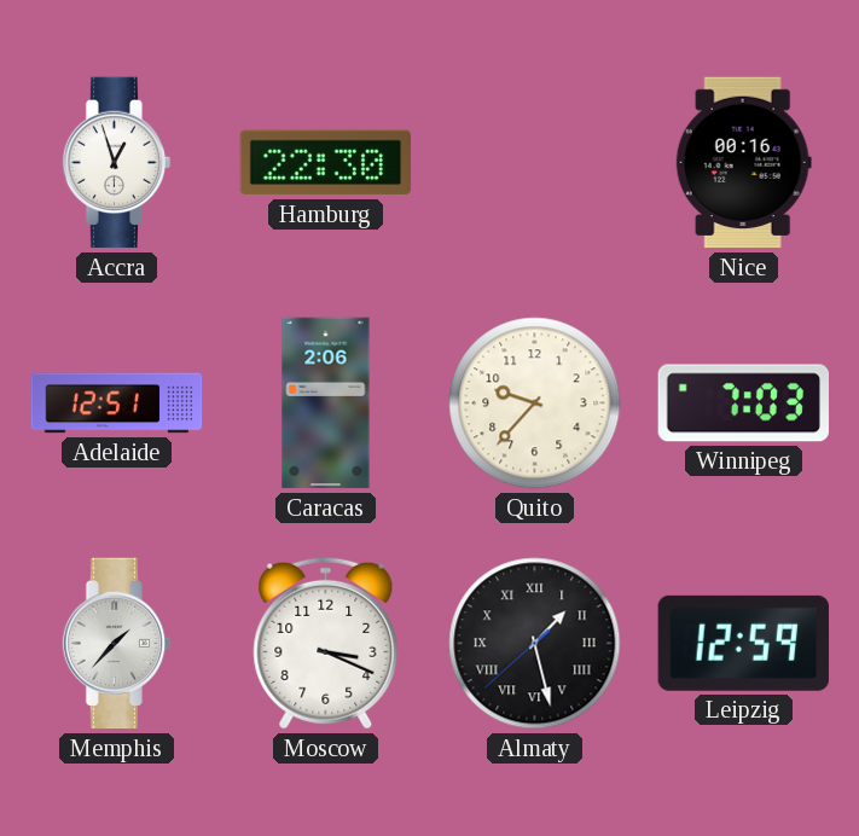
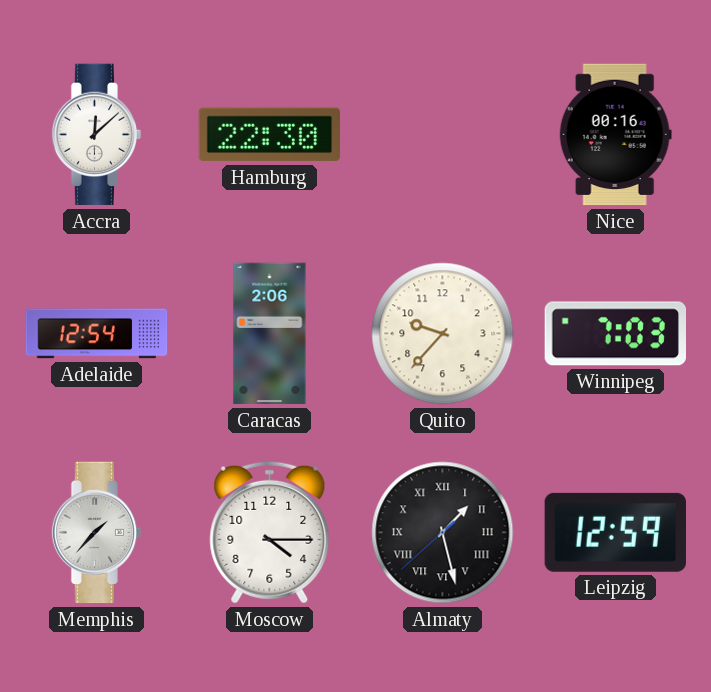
Accra: 12:57 -> 12:08 (97, 135)
Adelaide: 12:51 -> 12:54 (97, 334)
Moscow: 3:19 -> 4:15 (270, 532)
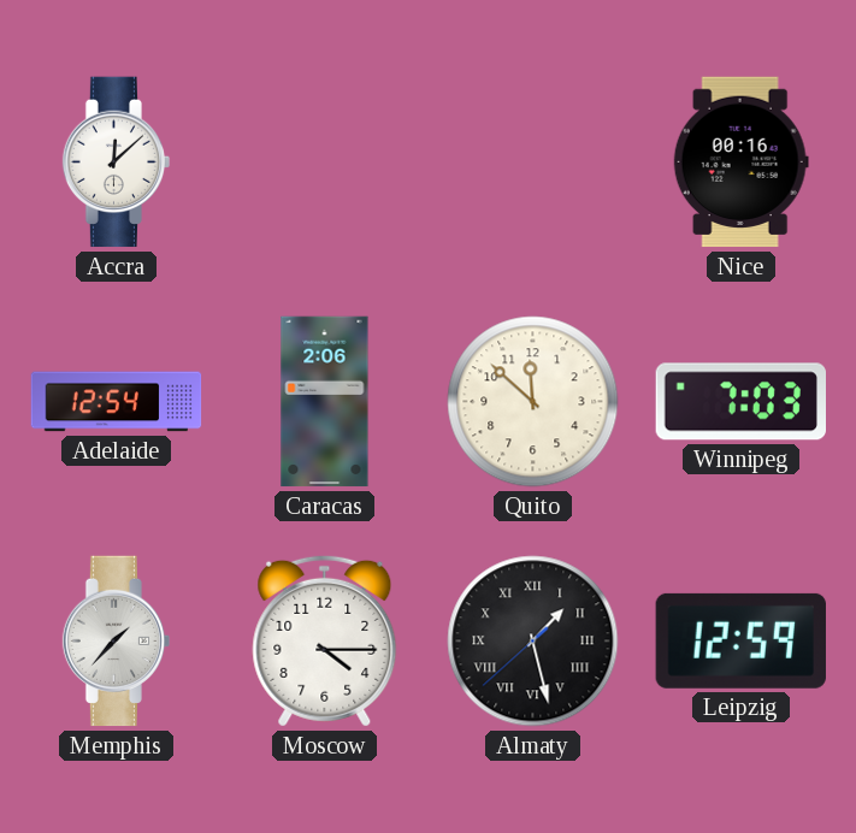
Hamburg: 22:30 -> none (269, 135)
Quito: 9:37 -> 11:52 (533, 402)
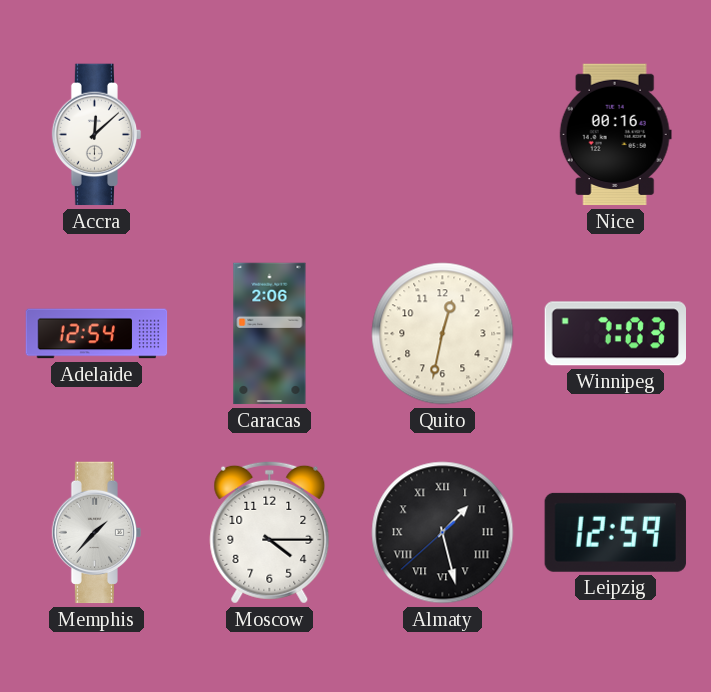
Quito: 11:52 -> 12:32 (443, 334)
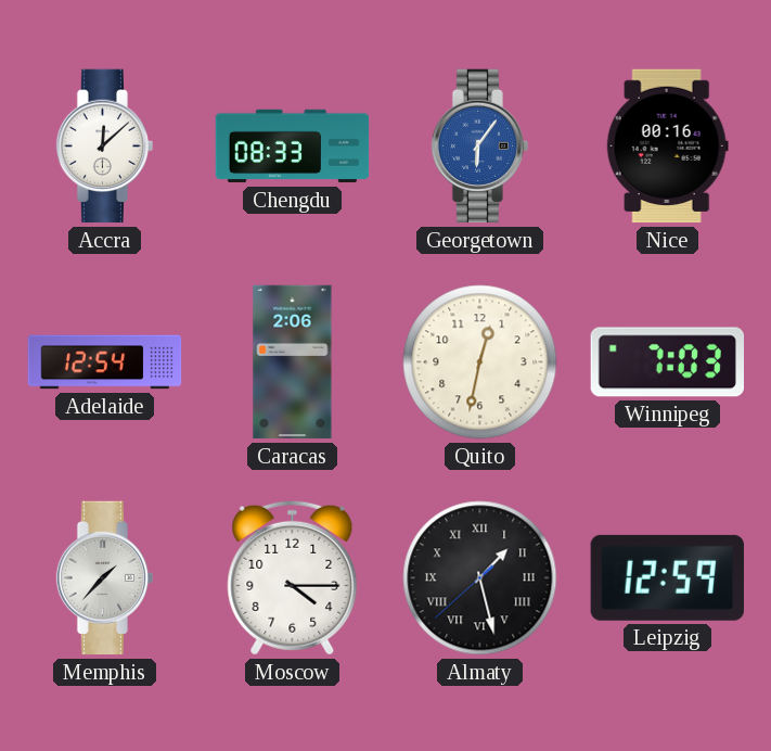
Chengdu: none -> 08:33 (293, 147)
Georgetown: none -> 6:06 (480, 147)
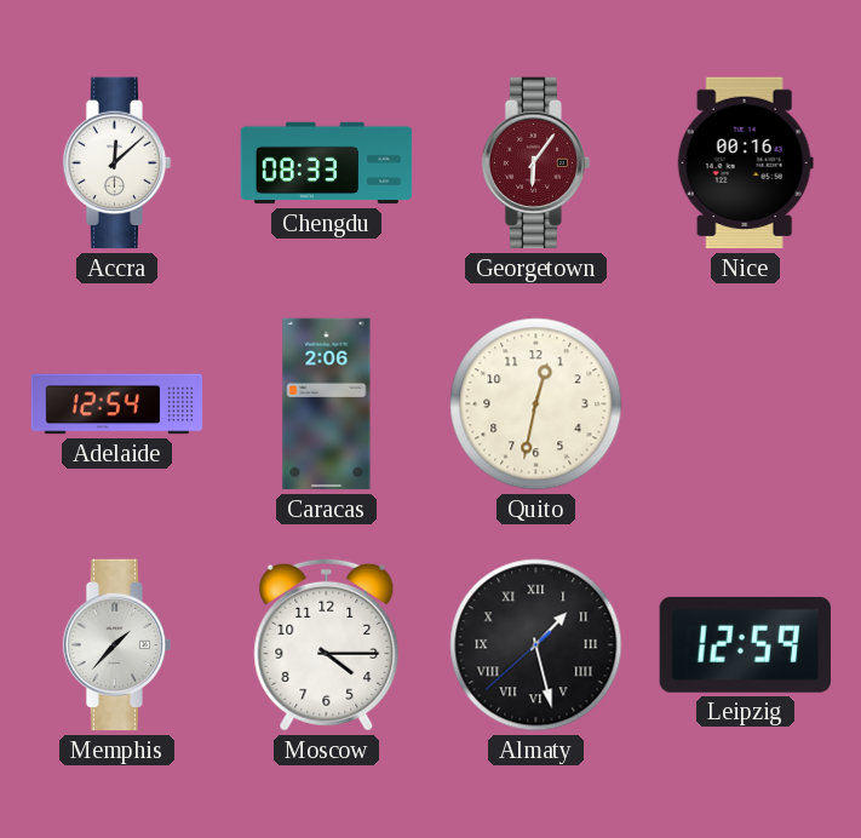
Georgetown dial: blue -> burgundy (536, 163)
Winnipeg: 7:03 -> none (667, 362)
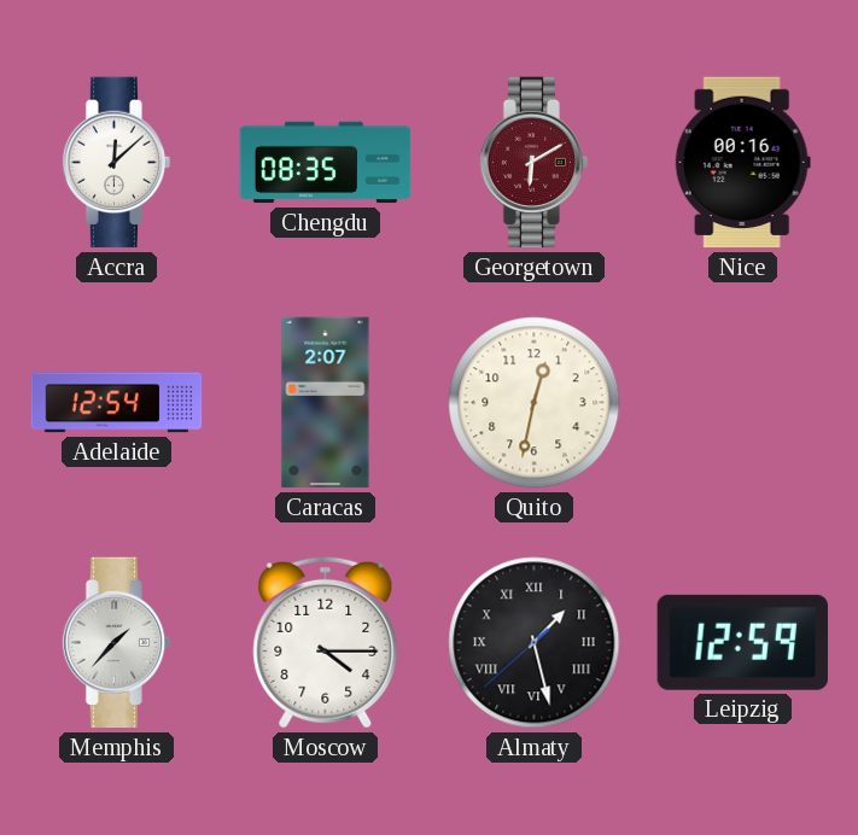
Chengdu: 08:33 -> 08:35 (326, 163)
Georgetown: 6:06 -> 6:10 (535, 163)
Caracas: 2:06 -> 2:07 (326, 403)
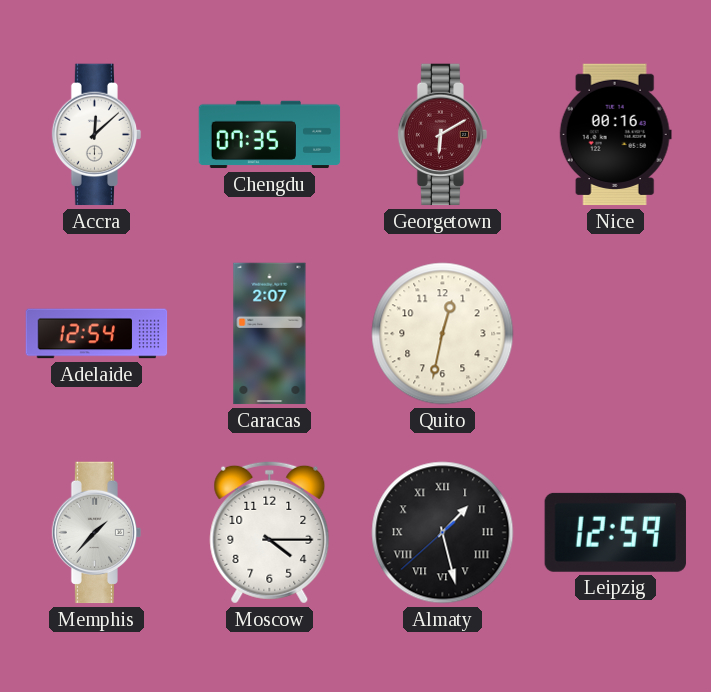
Chengdu: 08:35 -> 07:35 (270, 135)
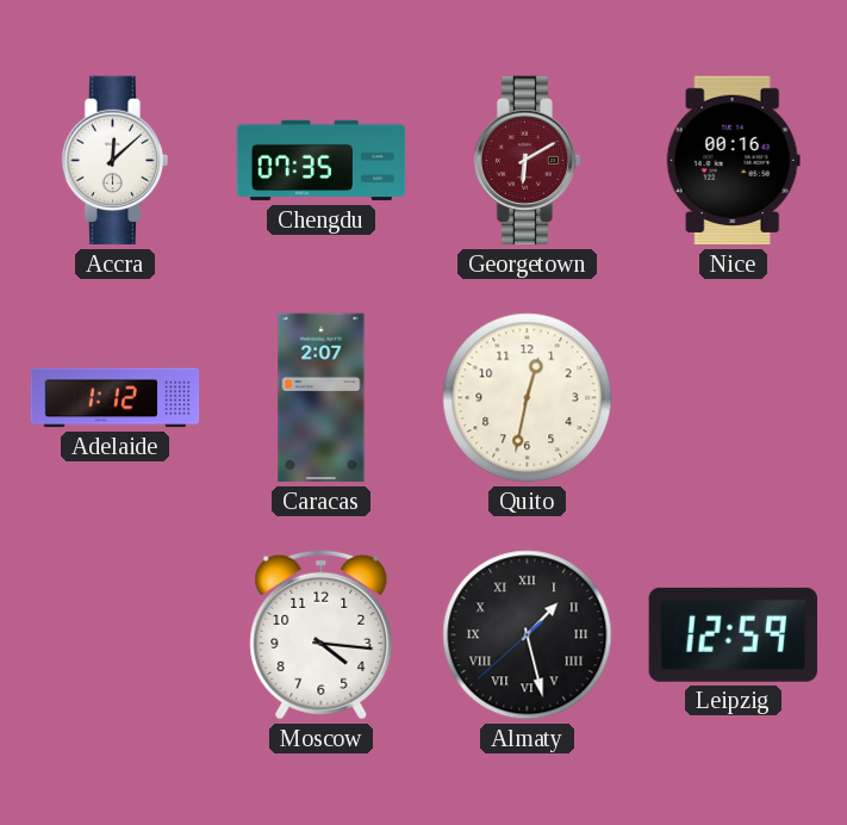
Adelaide: 12:54 -> 1:12 (116, 398)
Memphis: 1:37 -> none (97, 533)
Moscow: 4:15 -> 4:16 (322, 634)
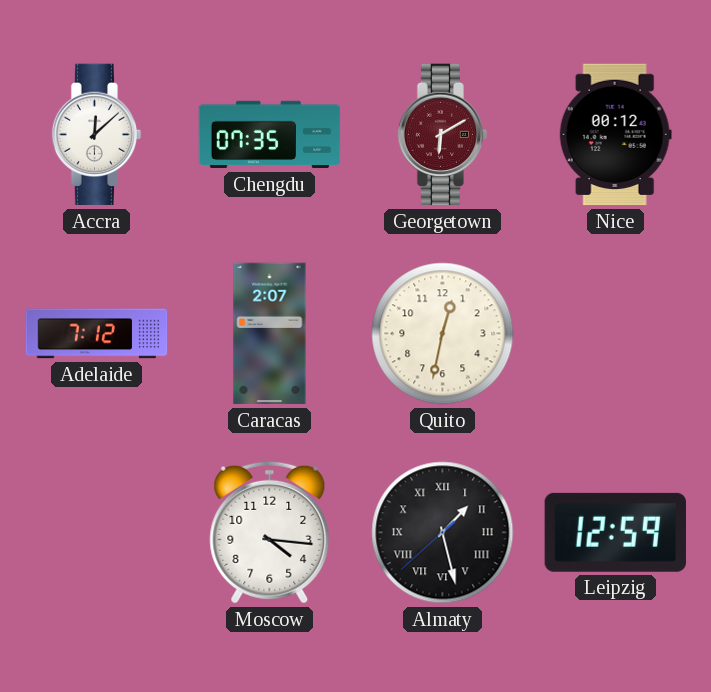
Nice: 00:16 -> 00:12 (615, 135)
Adelaide: 1:12 -> 7:12 (97, 334)
